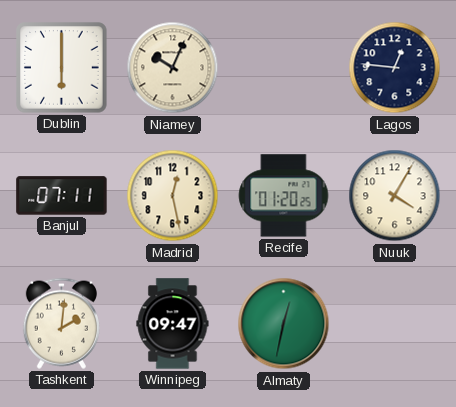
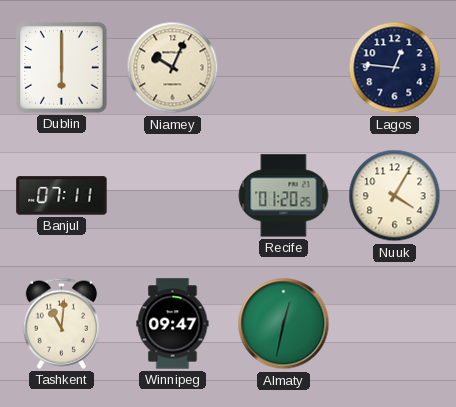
Madrid: 12:28 -> none (173, 196)
Tashkent: 2:01 -> 11:01 (61, 323)
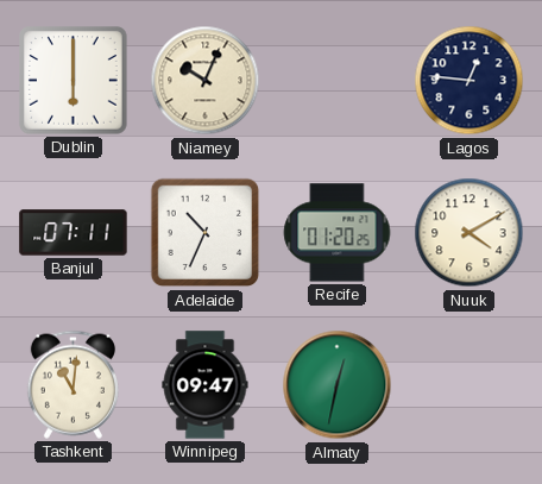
Adelaide: none -> 10:34 (206, 233)
Nuuk: 4:05 -> 4:10 (469, 233)
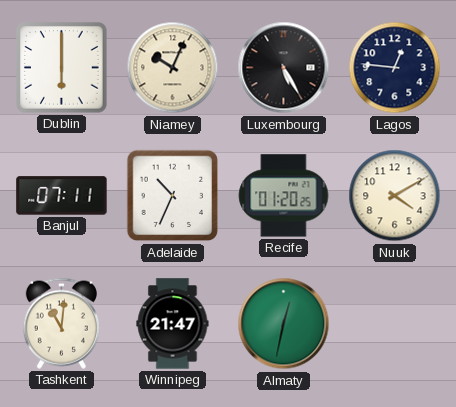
Luxembourg: none -> 5:25 (284, 68)
Winnipeg: 09:47 -> 21:47 (173, 324)
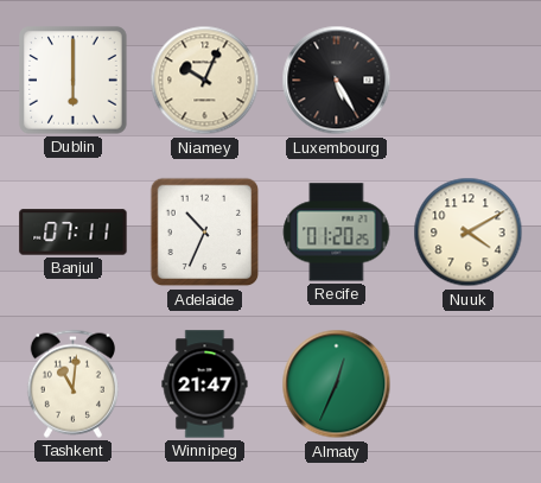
Lagos: 12:46 -> none (395, 68)
Almaty: 12:32 -> 12:34 (337, 385)
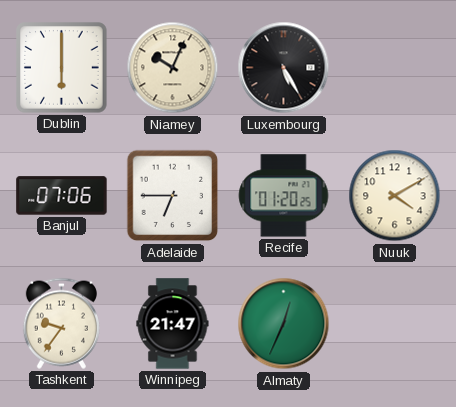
Banjul: 07:11 -> 07:06 (62, 196)
Adelaide: 10:34 -> 6:45 (173, 196)
Tashkent: 11:01 -> 9:36 (61, 323)
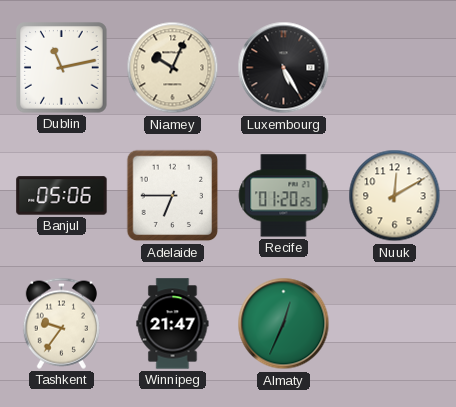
Dublin: 6:00 -> 11:13 (62, 68)
Banjul: 07:06 -> 05:06 (62, 196)
Nuuk: 4:10 -> 12:10 (395, 196)
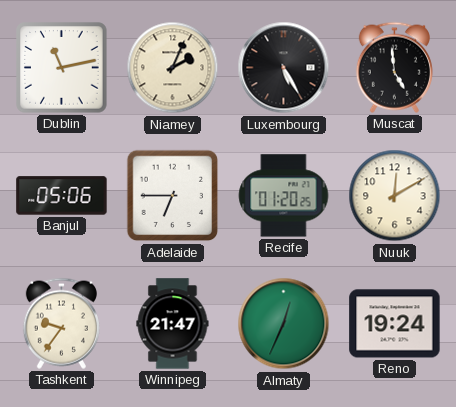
Niamey: 10:04 -> 2:04 (173, 68)
Muscat: none -> 4:59 (394, 67)
Reno: none -> 19:24 (395, 324)
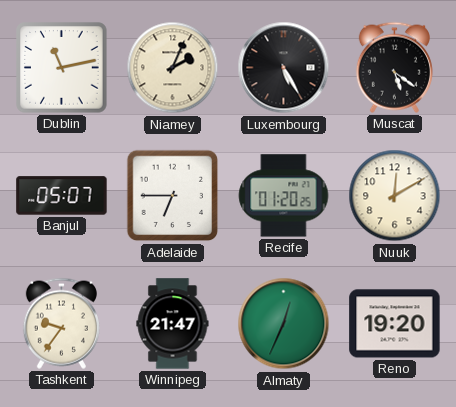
Muscat: 4:59 -> 5:21 (394, 67)
Banjul: 05:06 -> 05:07 (62, 196)
Reno: 19:24 -> 19:20 (395, 324)
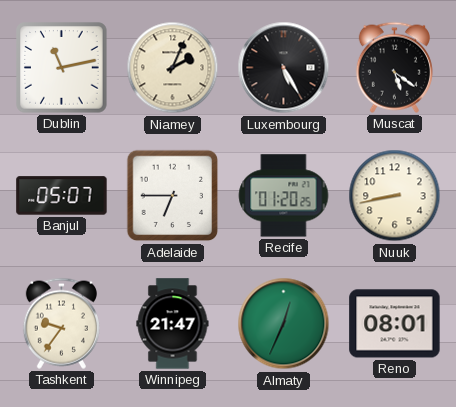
Nuuk: 12:10 -> 8:43 (395, 196)
Reno: 19:20 -> 08:01 (395, 324)
